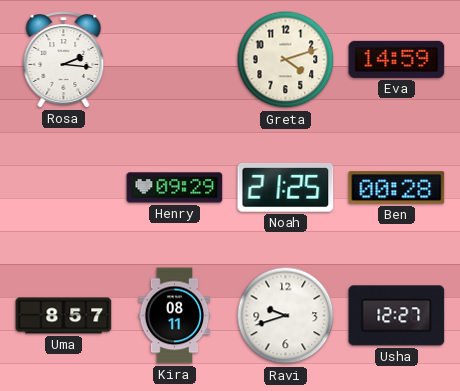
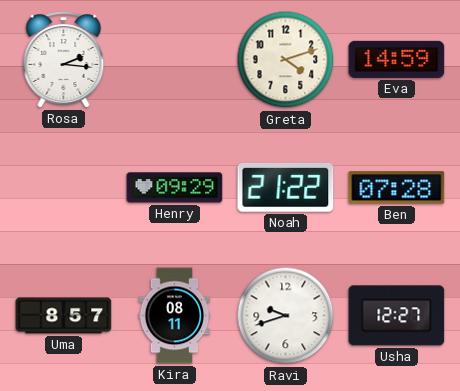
Noah: 21:25 -> 21:22 (286, 187)
Ben: 00:28 -> 07:28 (397, 188)
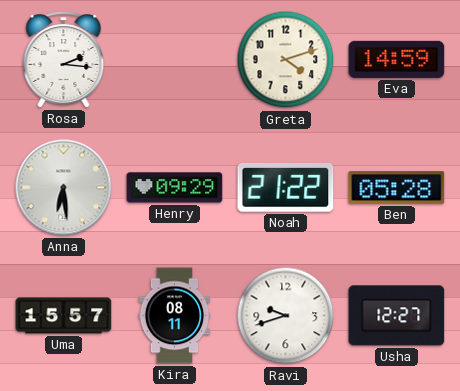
Anna: none -> 6:29 (64, 188)
Ben: 07:28 -> 05:28 (397, 188)
Uma: 8:57 -> 15:57 (64, 316)
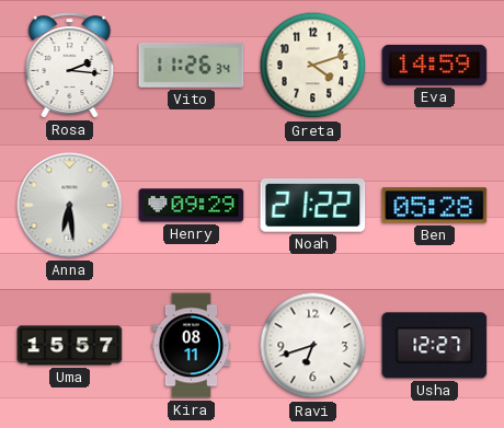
Vito: none -> 11:26 (192, 65)
Ravi: 9:42 -> 6:42 (313, 346)
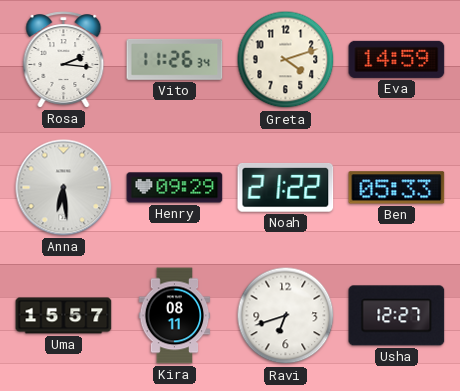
Ben: 05:28 -> 05:33 (397, 188)
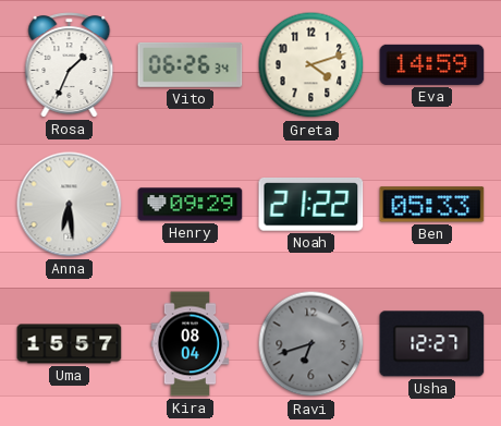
Rosa: 2:16 -> 1:34 (70, 65)
Vito: 11:26 -> 06:26 (191, 64)
Kira: 08:11 -> 08:04 (191, 344)
Ravi dial: white -> grey (311, 344)
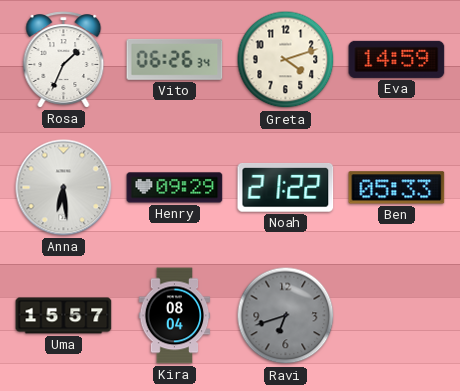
Usha: 12:27 -> none (432, 344)
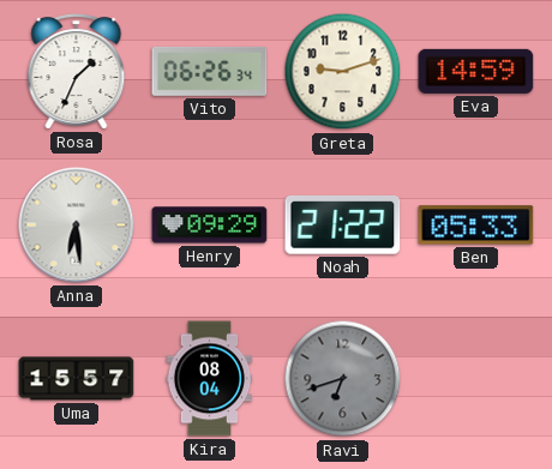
Greta: 4:12 -> 9:12 (343, 72)
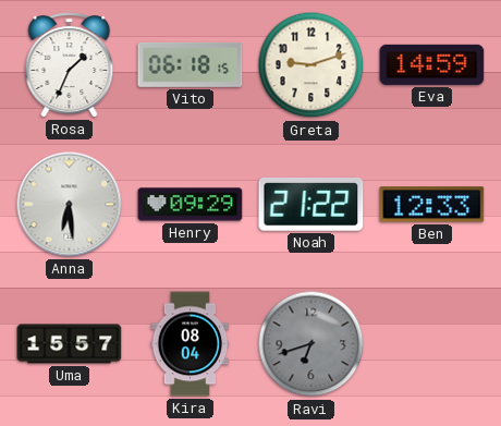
Vito: 06:26 -> 06:18 (191, 64)
Ben: 05:33 -> 12:33 (432, 205)
